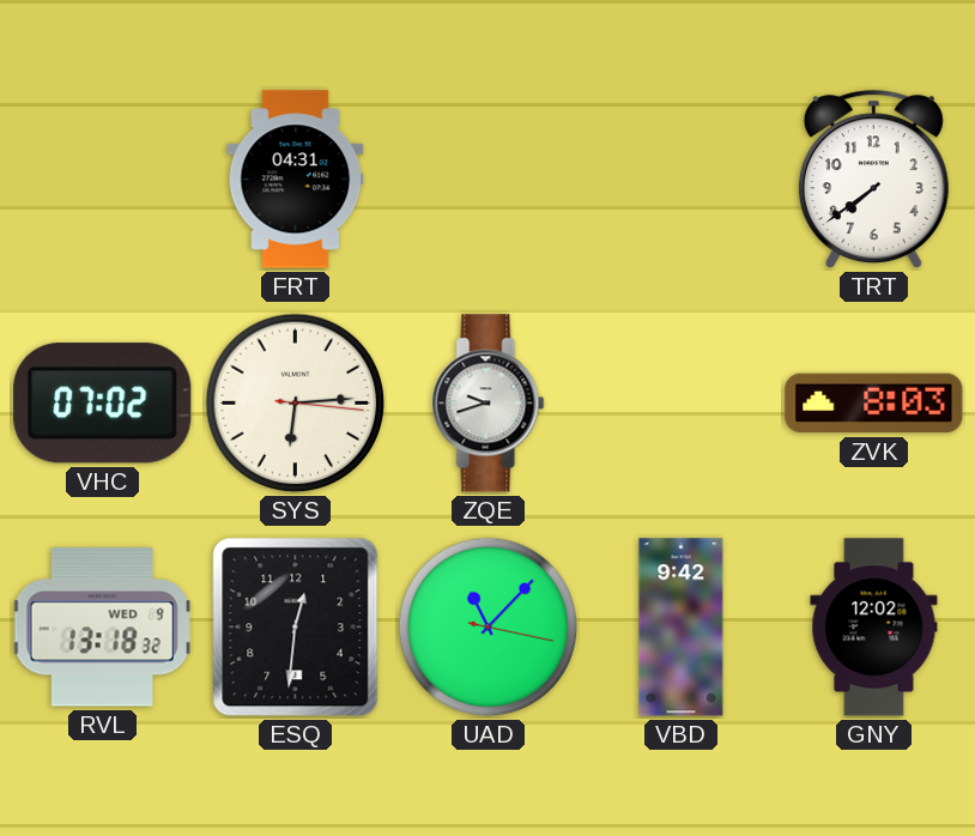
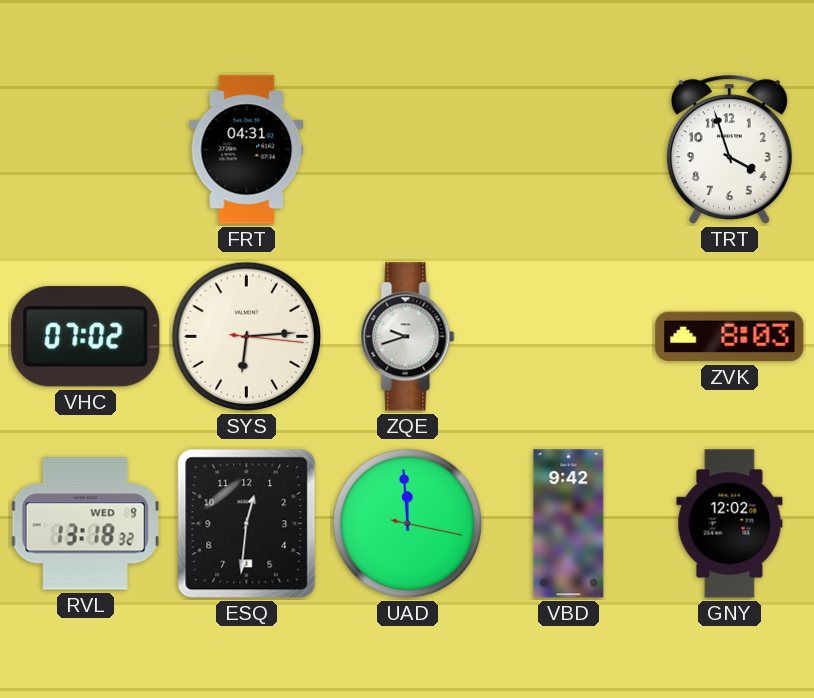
TRT: 7:39 -> 3:57 (729, 150)
UAD: 11:07 -> 11:59 (408, 524)
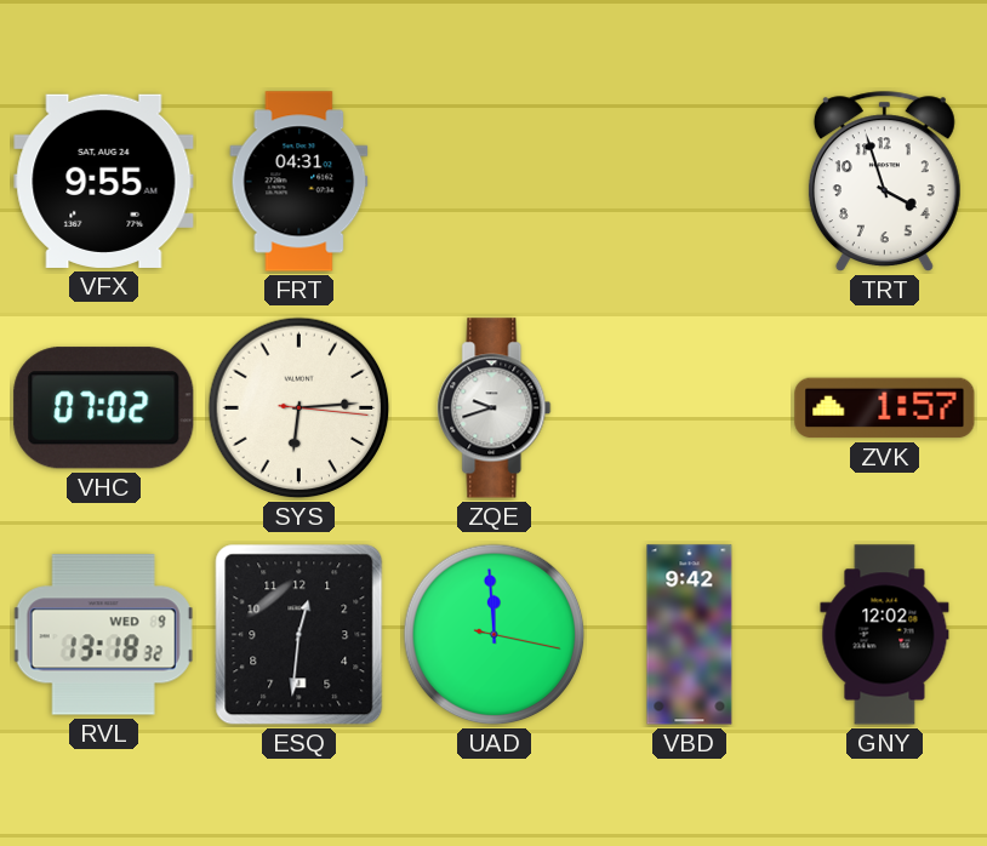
VFX: none -> 9:55 (104, 181)
ZVK: 8:03 -> 1:57 (885, 408)
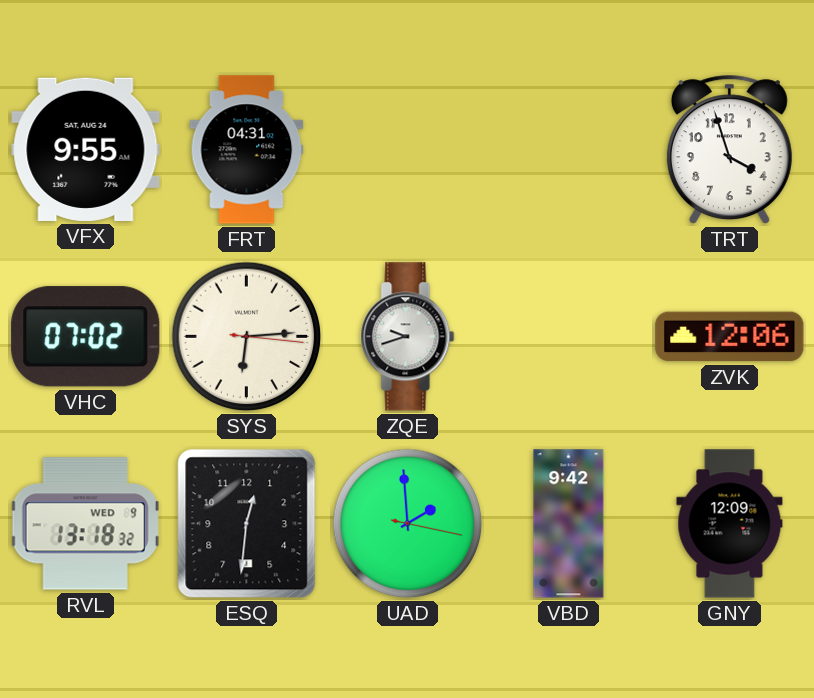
ZVK: 1:57 -> 12:06 (730, 337)
UAD: 11:59 -> 1:59 (408, 524)
GNY: 12:02 -> 12:09 (730, 524)
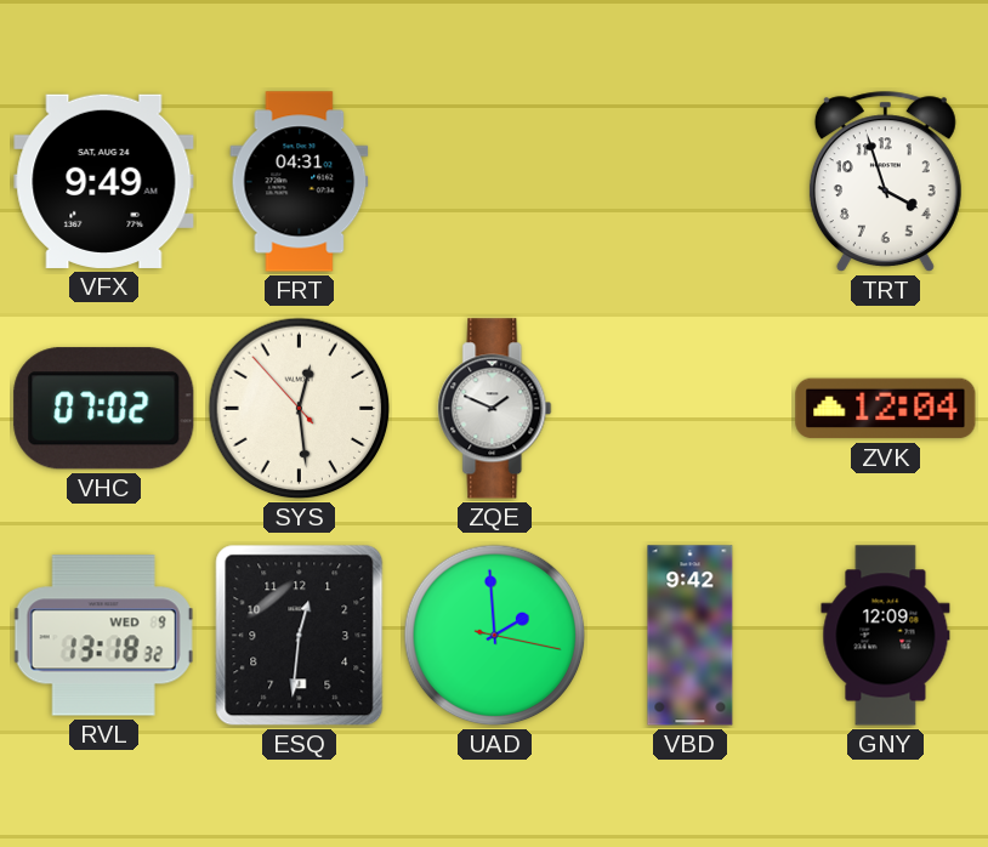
VFX: 9:55 -> 9:49 (104, 181)
SYS: 6:14 -> 12:28 (300, 409)
ZQE: 9:42 -> 1:49 (495, 409)
ZVK: 12:06 -> 12:04 (886, 409)
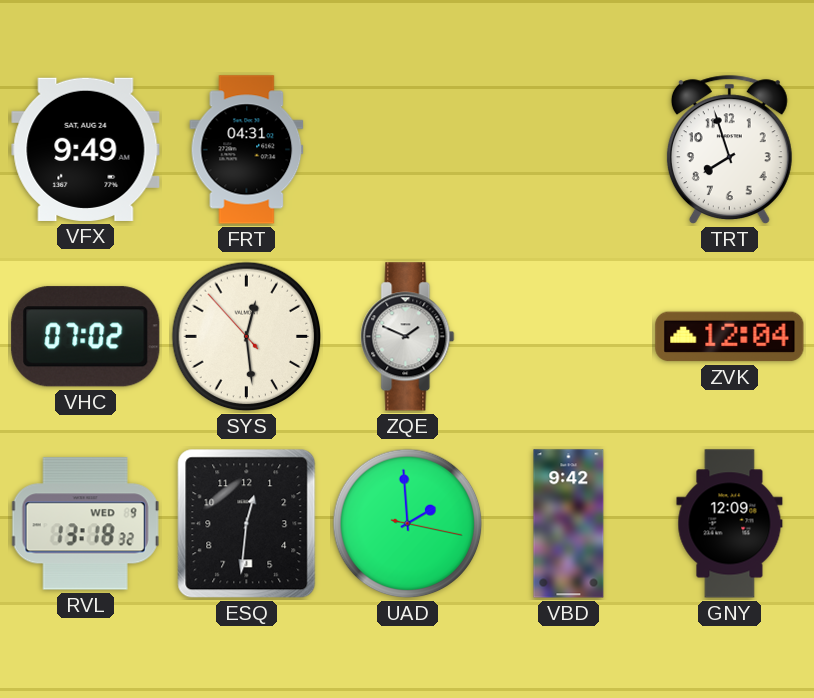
TRT: 3:57 -> 7:57 (729, 150)
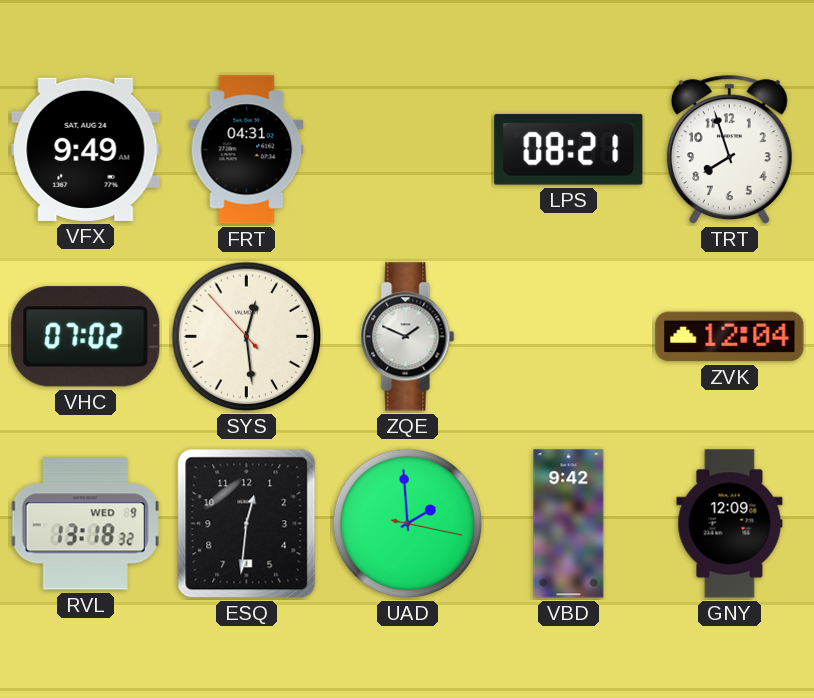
LPS: none -> 08:21 (569, 150)
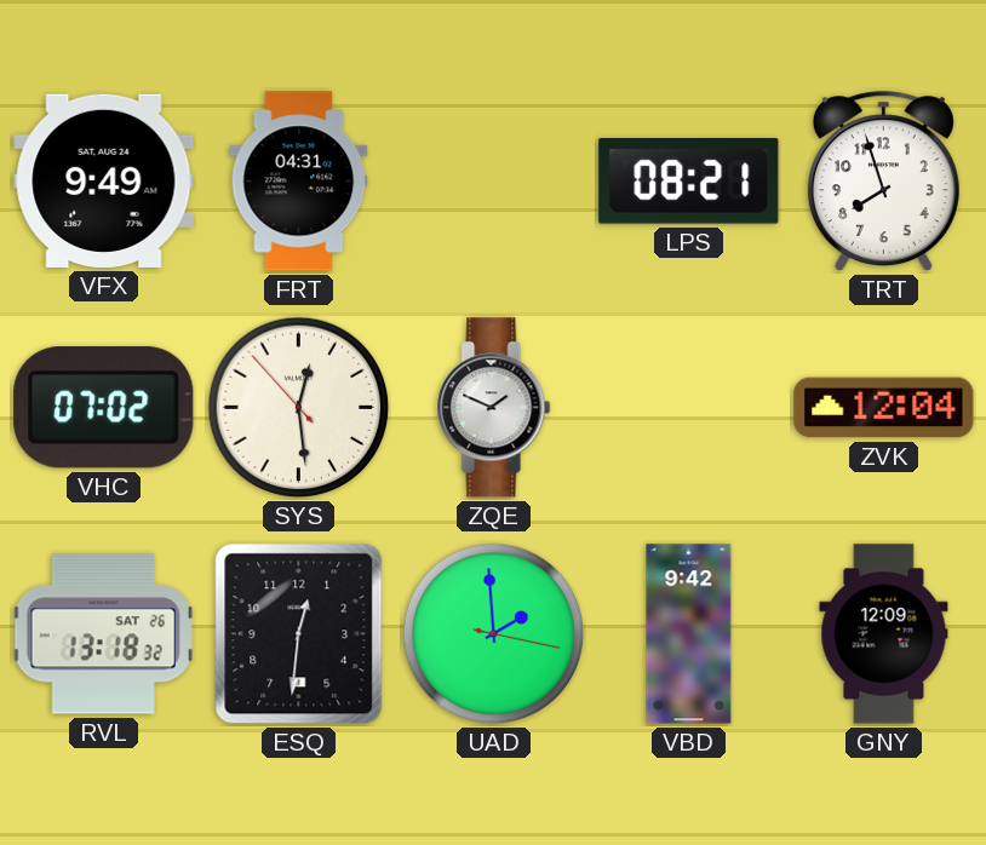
RVL date: WED 9 -> SAT 26 (103, 634)
